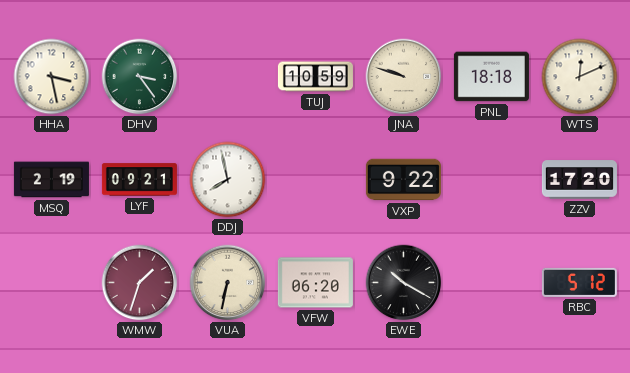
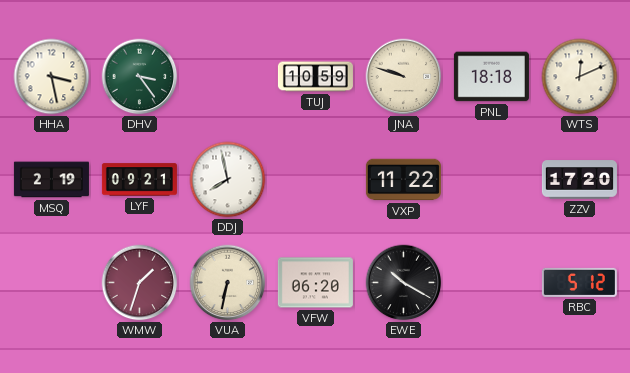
VXP: 9:22 -> 11:22 (403, 180)
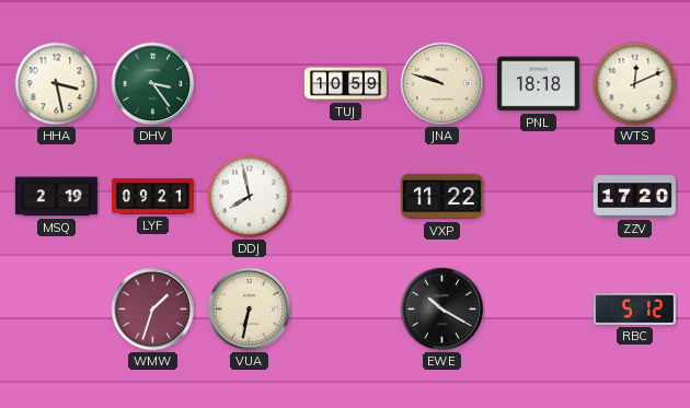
VFW: 06:20 -> none (315, 283)
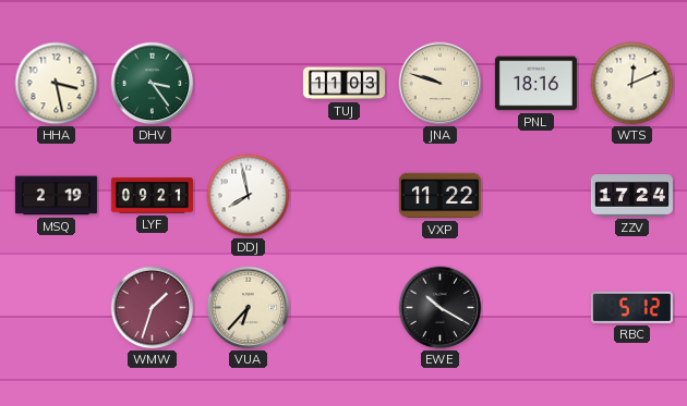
TUJ: 10:59 -> 11:03 (343, 84)
PNL: 18:18 -> 18:16 (535, 84)
ZZV: 17:20 -> 17:24 (631, 196)
VUA: 6:32 -> 6:37 (249, 308)
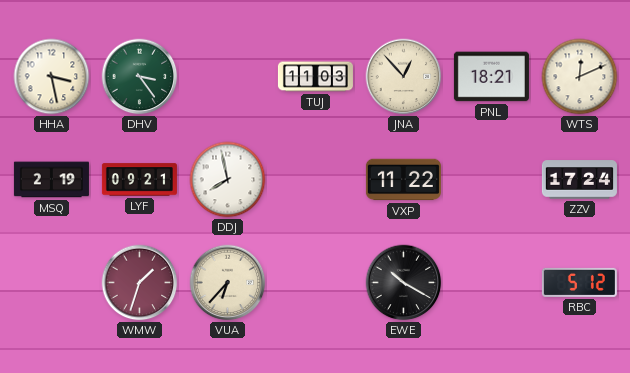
JNA: 9:48 -> 12:53 (404, 77)
PNL: 18:16 -> 18:21 (491, 77)
